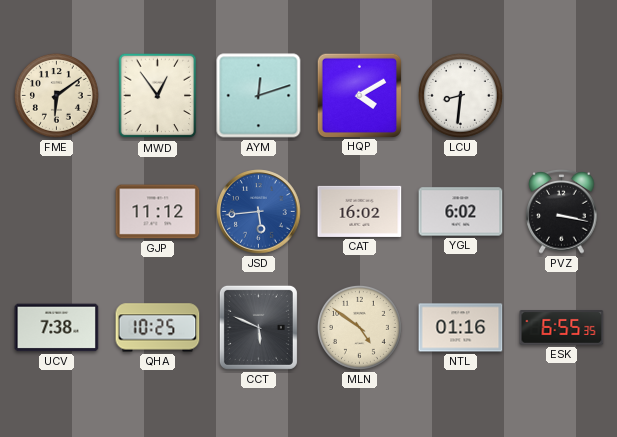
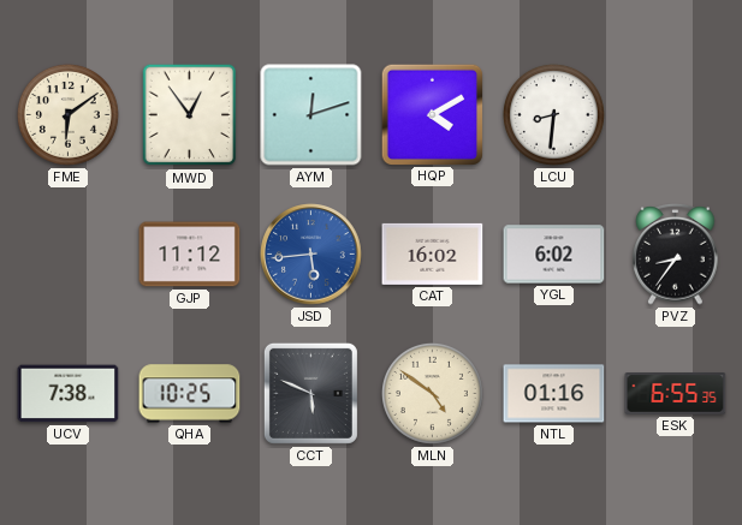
PVZ: 3:17 -> 8:36 (676, 255)
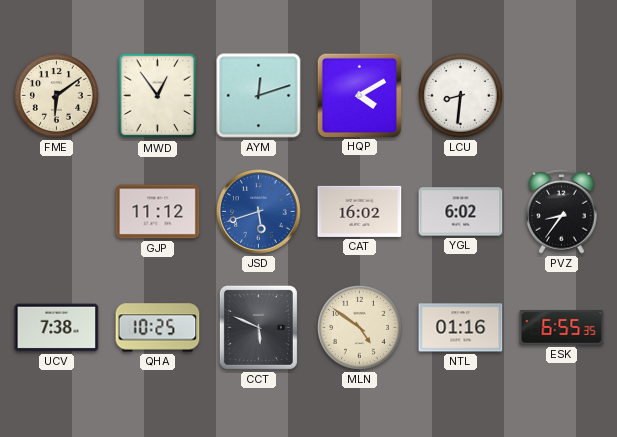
JSD: 5:44 -> 5:42 (259, 212)
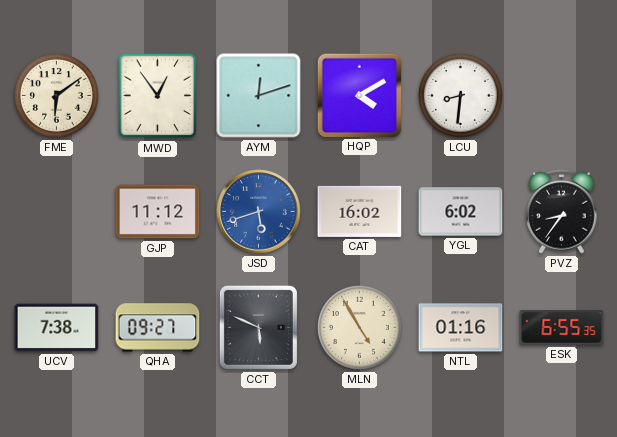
QHA: 10:25 -> 09:27 (158, 328)
MLN: 4:51 -> 4:55 (359, 327)
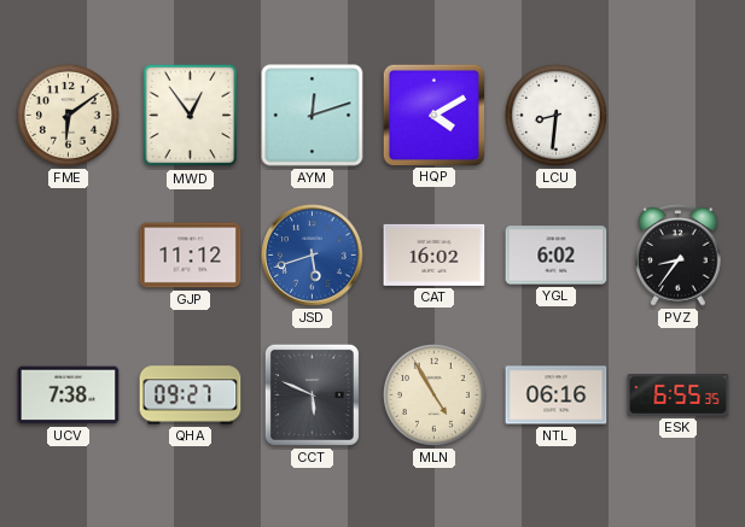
NTL: 01:16 -> 06:16 (557, 396)
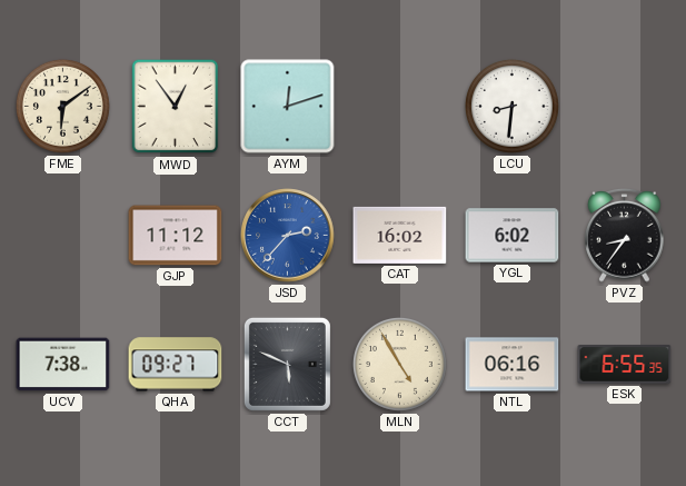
HQP: 4:10 -> none (433, 115)
JSD: 5:42 -> 2:37 (288, 236)
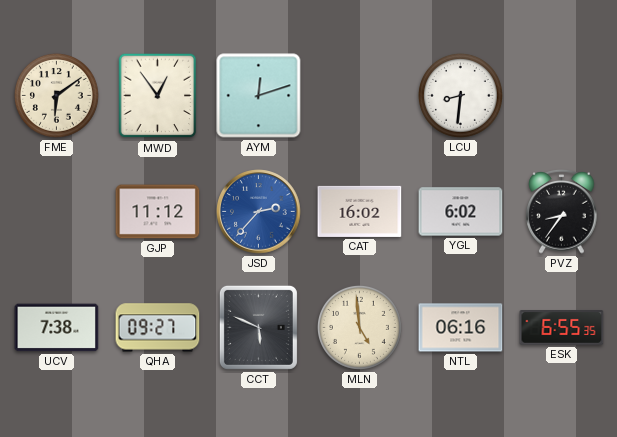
MLN: 4:55 -> 4:59 (359, 327)
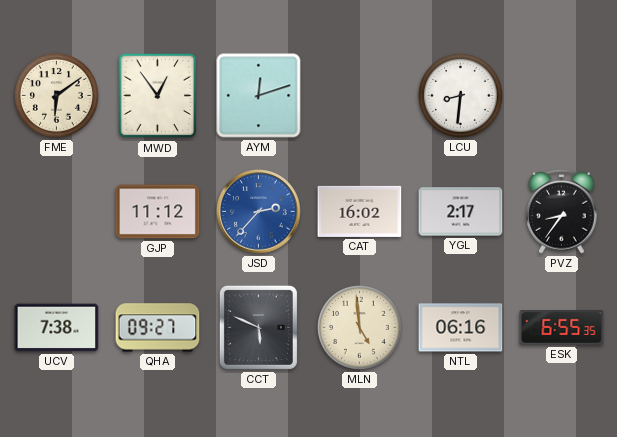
YGL: 6:02 -> 2:17 (461, 212)
